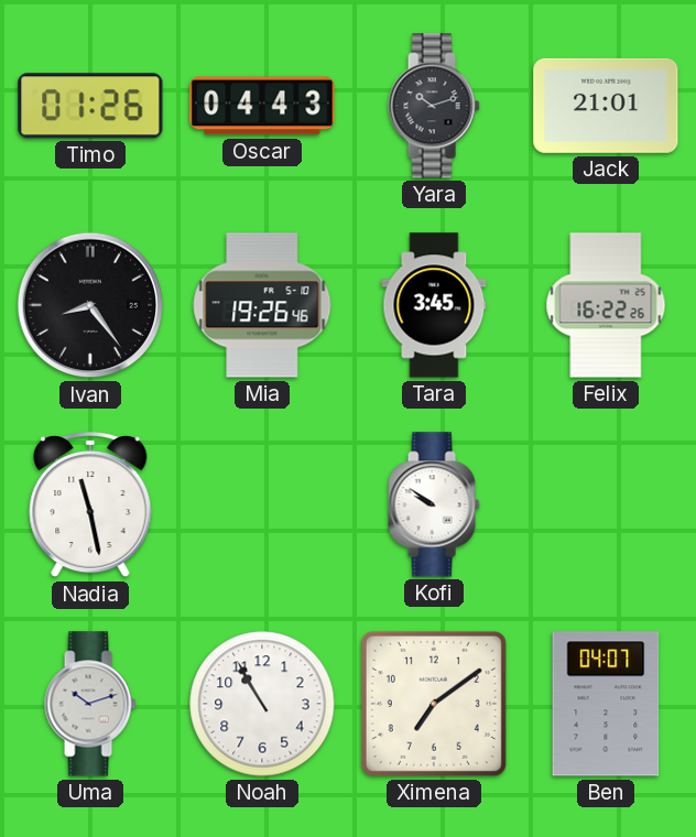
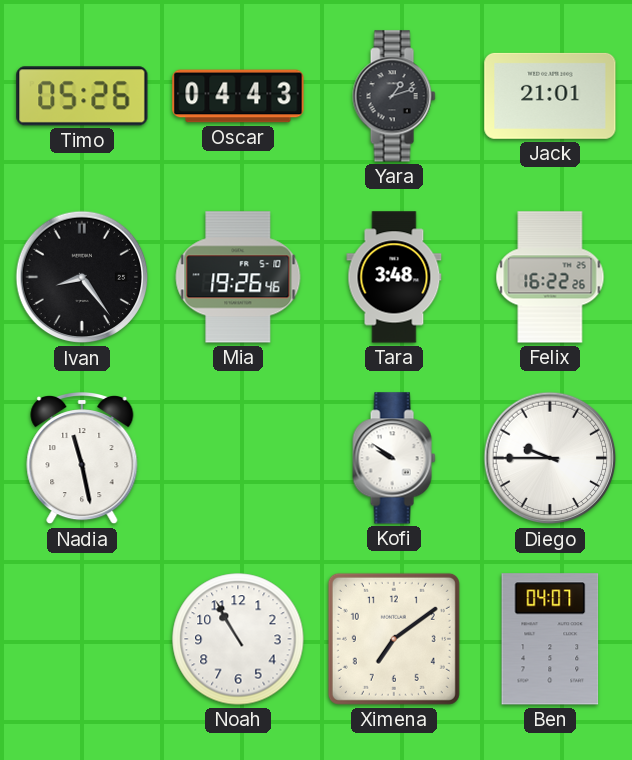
Timo: 01:26 -> 05:26 (82, 96)
Yara: 10:12 -> 1:12 (394, 96)
Tara: 3:45 -> 3:48 (394, 277)
Diego: none -> 9:45 (550, 458)
Uma: 10:12 -> none (90, 704)
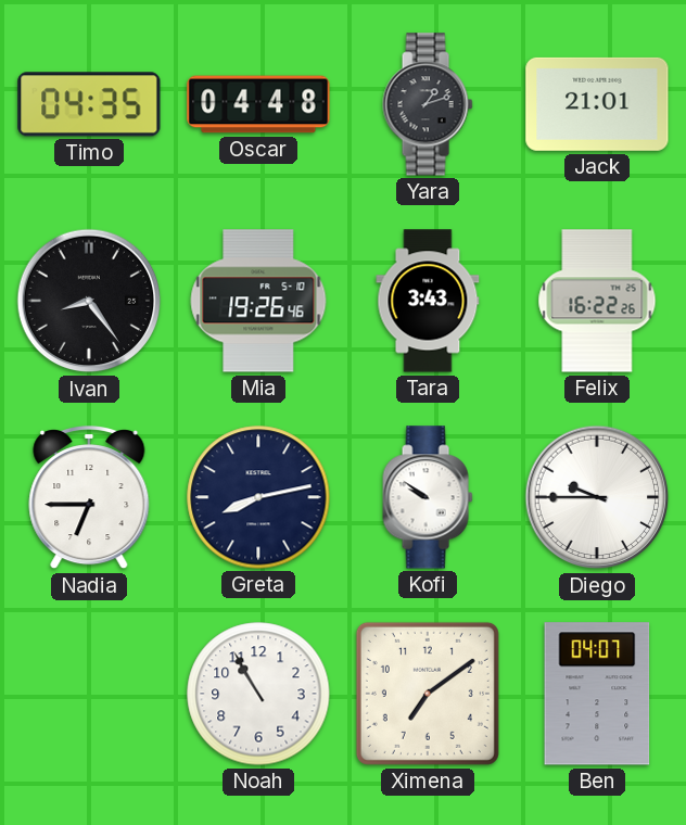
Timo: 05:26 -> 04:35 (89, 104)
Oscar: 04:43 -> 04:48 (258, 104)
Tara: 3:48 -> 3:43 (428, 301)
Nadia: 11:28 -> 6:45 (89, 498)
Greta: none -> 8:13 (258, 497)
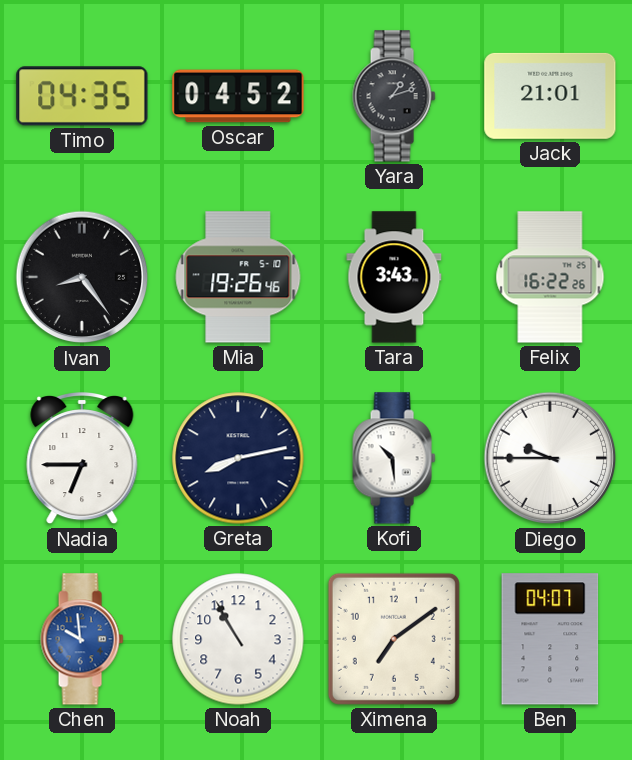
Oscar: 04:48 -> 04:52 (238, 96)
Kofi: 9:51 -> 10:29 (394, 458)
Chen: none -> 9:59 (82, 639)
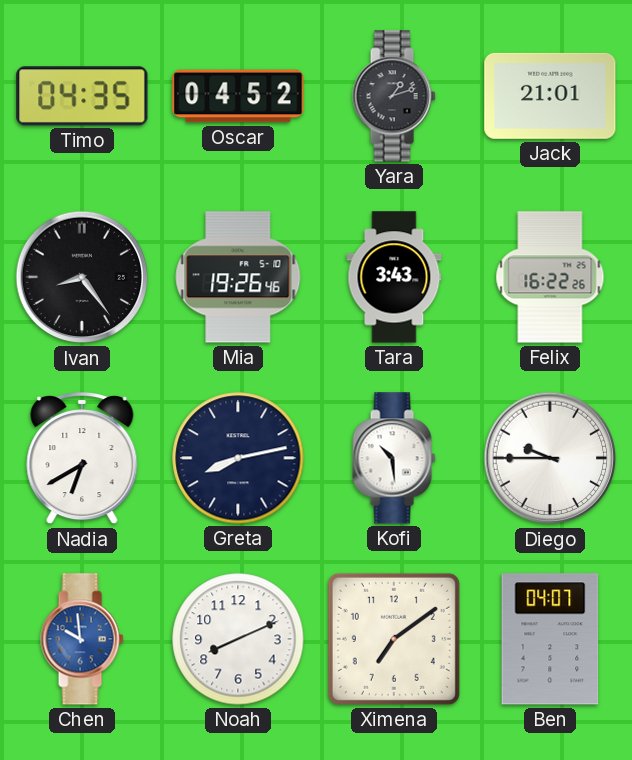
Nadia: 6:45 -> 6:40 (82, 459)
Noah: 10:55 -> 8:11 (238, 639)
